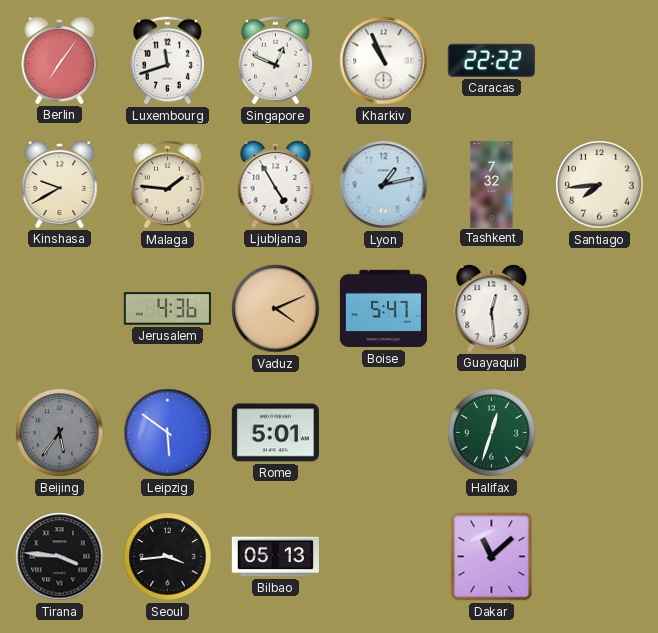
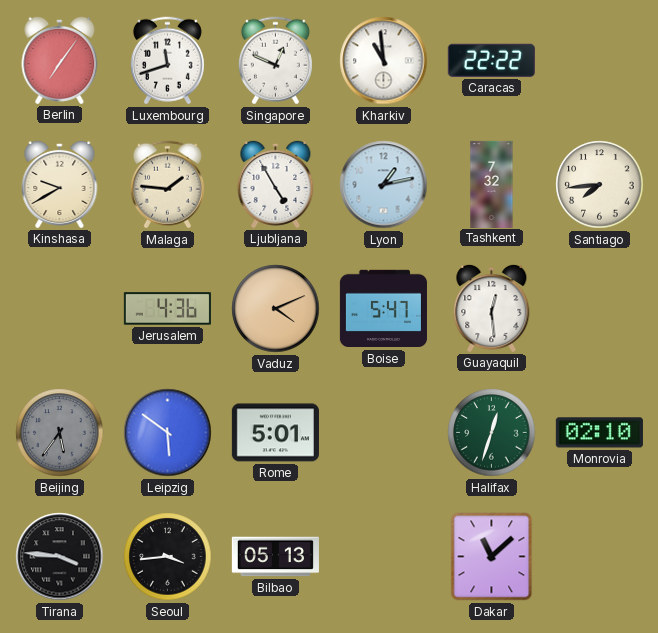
Kharkiv: 10:56 -> 10:59 (384, 61)
Monrovia: none -> 02:10 (599, 433)
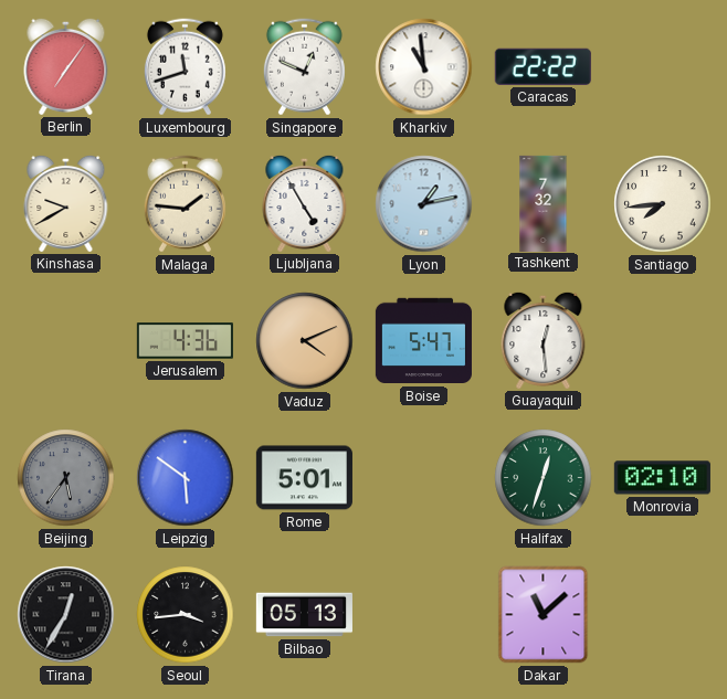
Tirana: 3:46 -> 12:35 (66, 615)
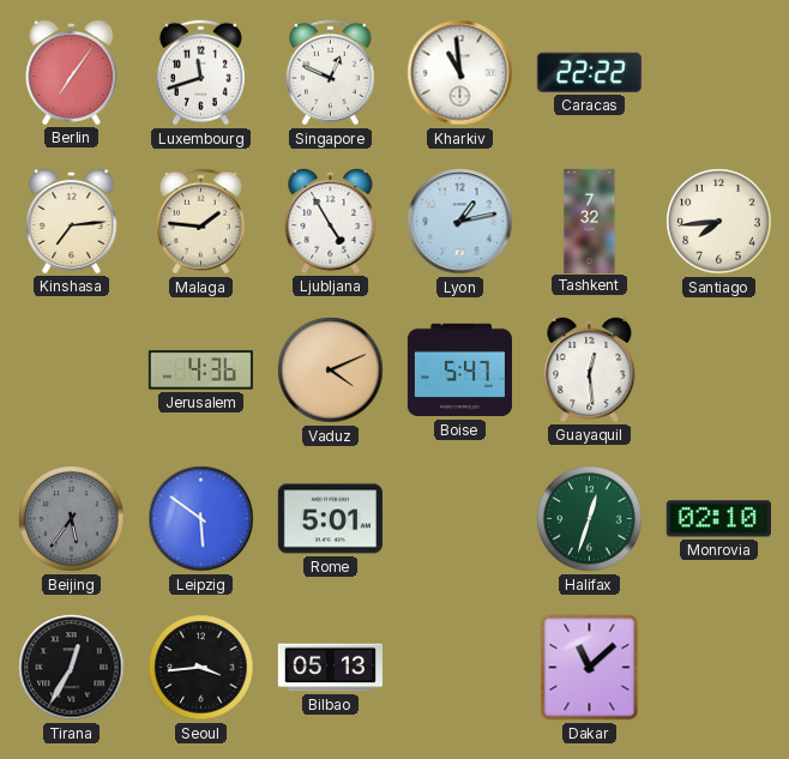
Kinshasa: 9:40 -> 7:14 (72, 221)
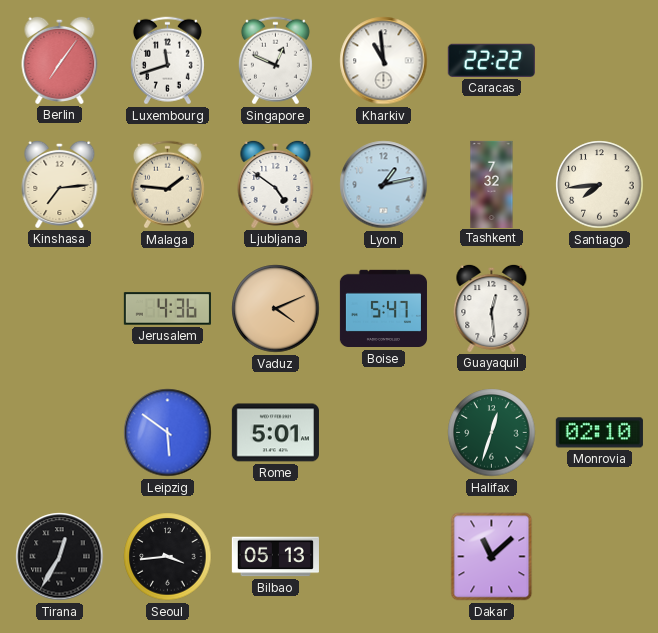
Ljubljana: 4:55 -> 4:51 (276, 184)
Beijing: 5:36 -> none (72, 519)
